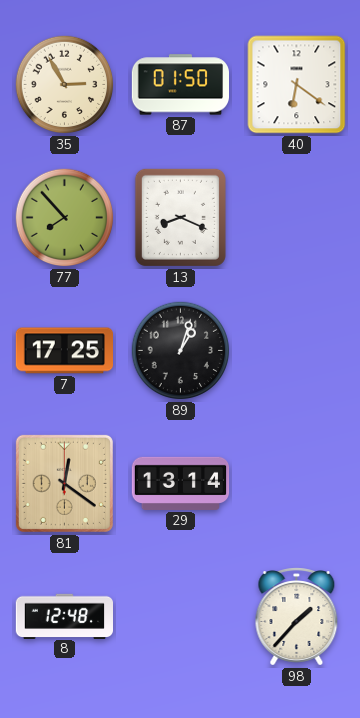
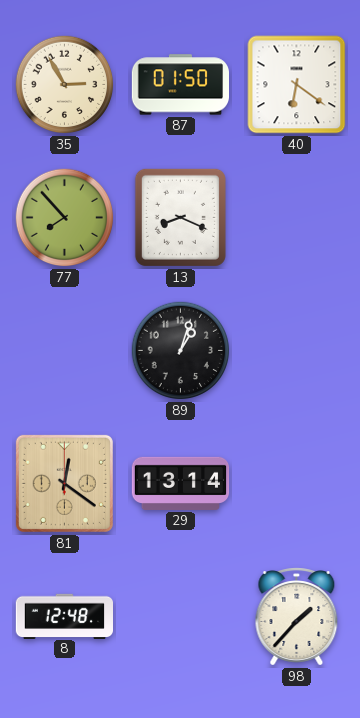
7: 17:25 -> none (64, 351)
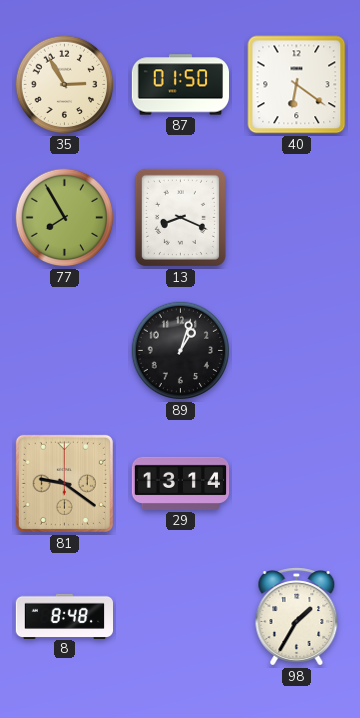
77: 7:53 -> 7:55 (65, 218)
81: 12:21 -> 9:21 (64, 483)
8: 12:48 -> 8:48 (65, 616)
98: 1:37 -> 1:35 (297, 617)
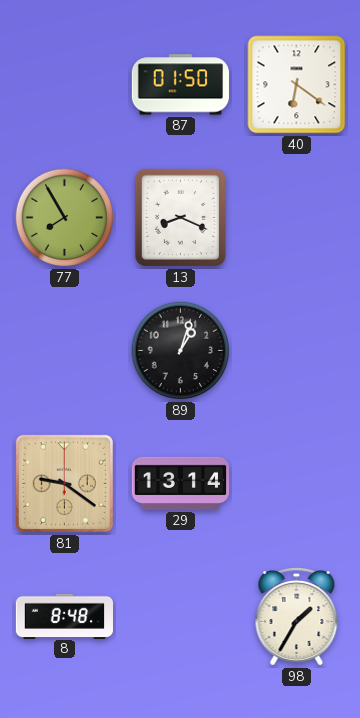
35: 2:55 -> none (65, 85)
